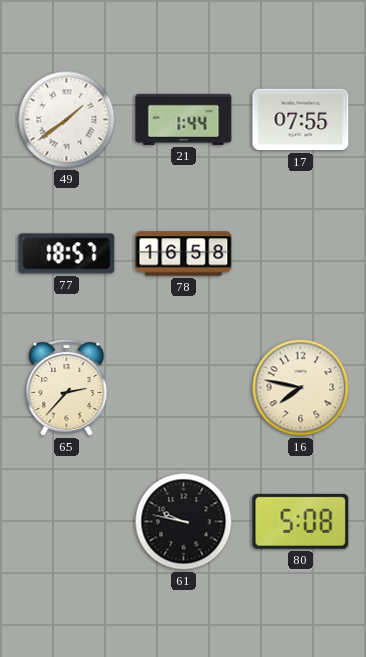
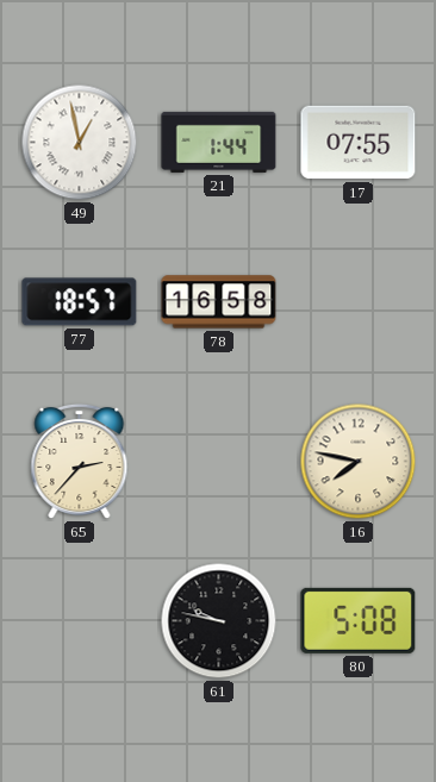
49: 1:39 -> 12:58 (80, 143)
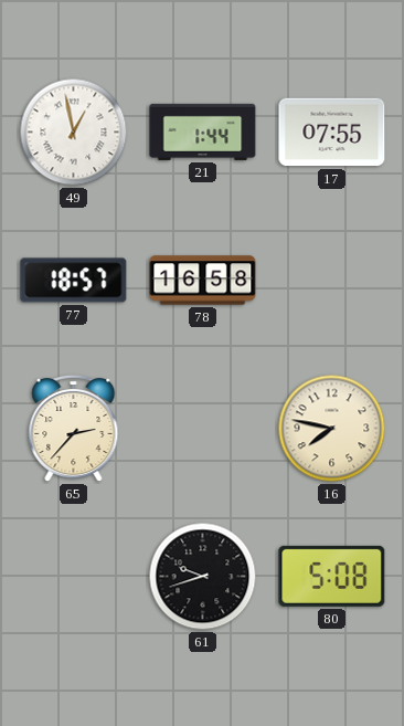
61: 9:47 -> 9:42 (203, 577)
